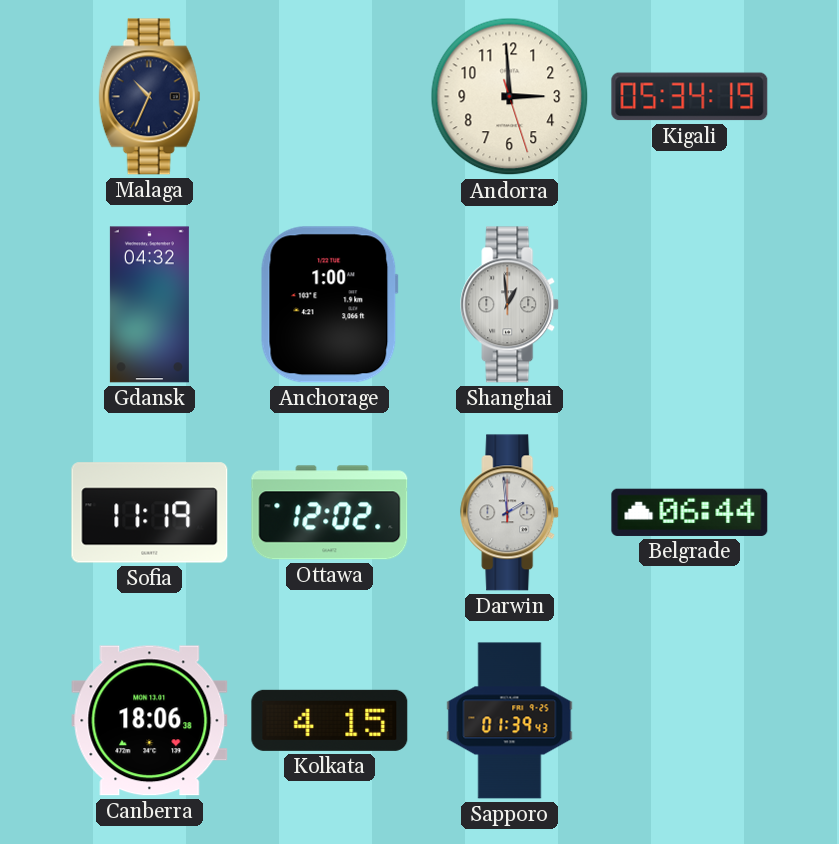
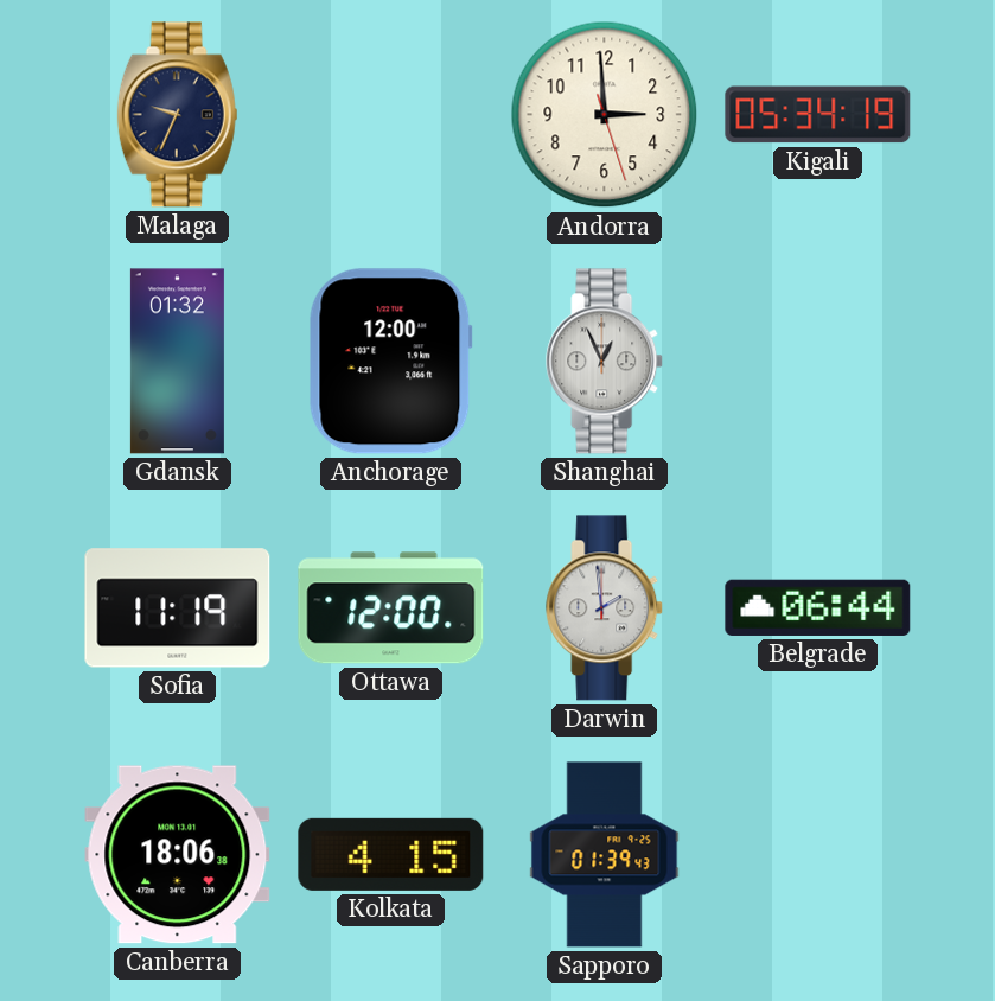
Malaga: 10:34 -> 9:34 (178, 115)
Gdansk: 04:32 -> 01:32 (177, 362)
Anchorage: 1:00 -> 12:00 (390, 362)
Shanghai: 12:59 -> 12:56 (605, 362)
Ottawa: 12:02 -> 12:00 (391, 608)
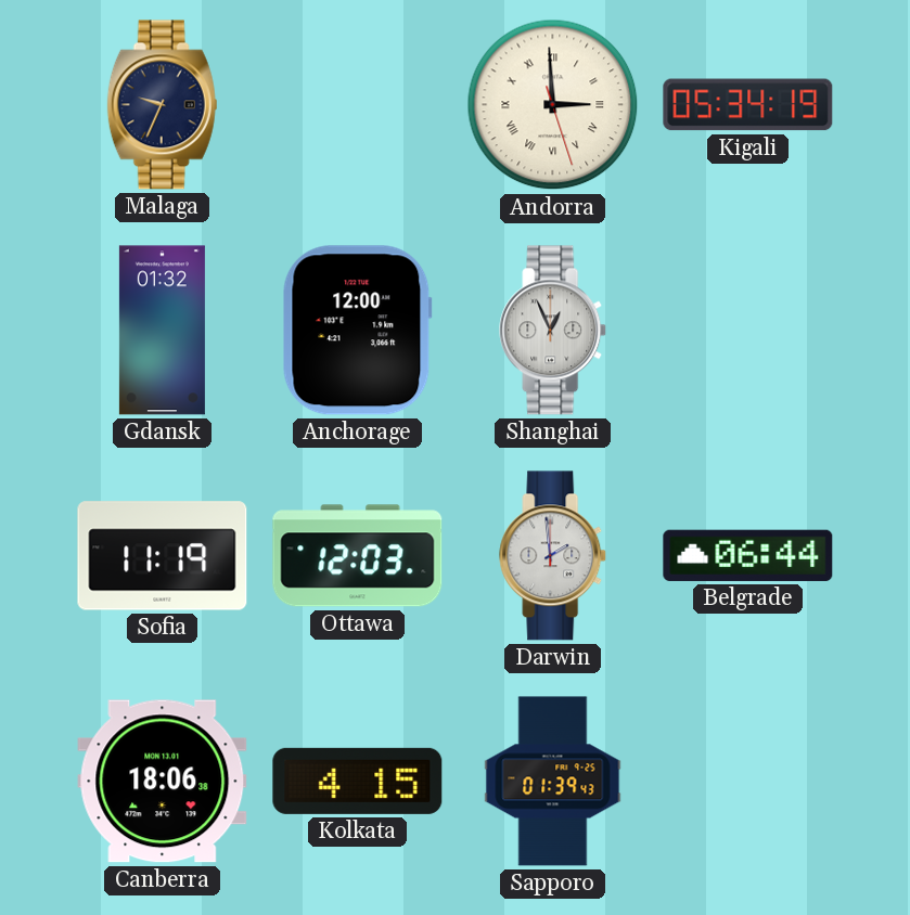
Andorra numerals: Arabic -> Roman (553, 105)
Ottawa: 12:00 -> 12:03 (358, 556)
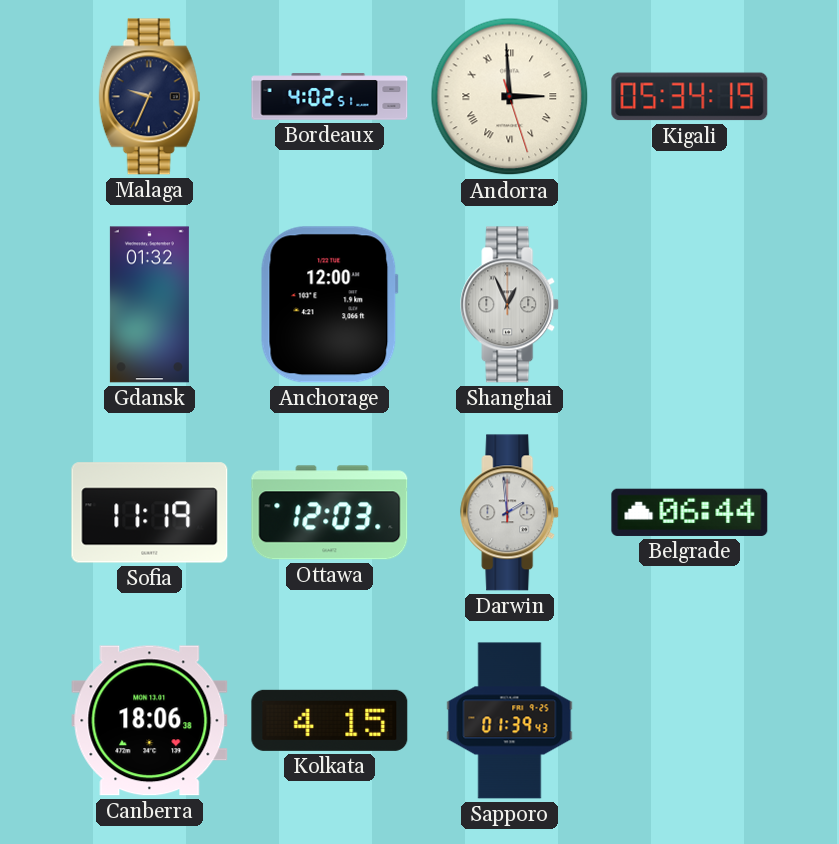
Bordeaux: none -> 4:02 (330, 97)
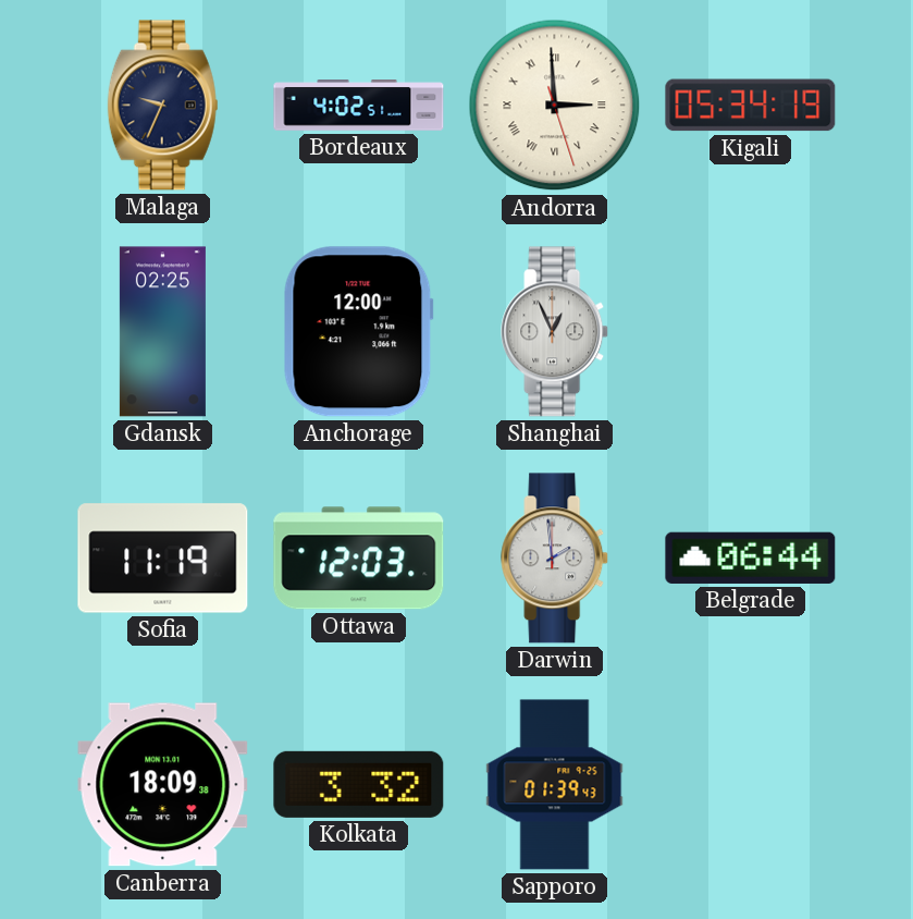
Gdansk: 01:32 -> 02:25 (162, 332)
Canberra: 18:06 -> 18:09 (163, 785)
Kolkata: 4:15 -> 3:32 (359, 784)
